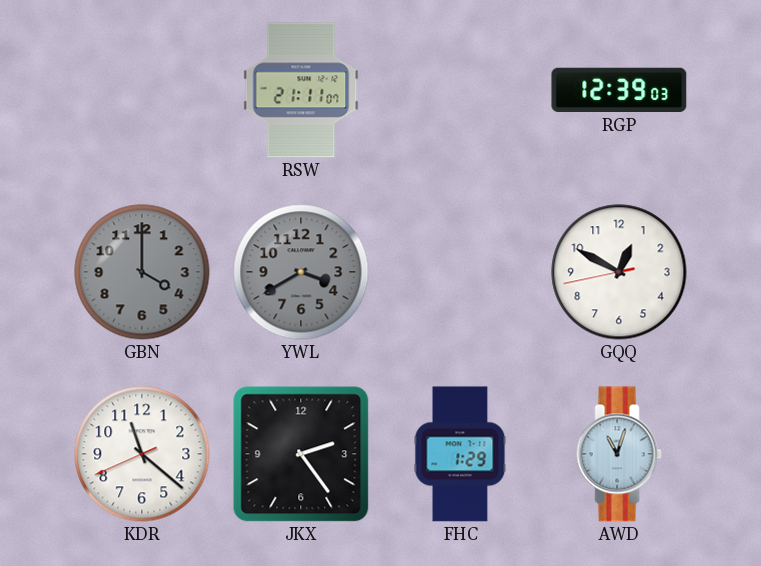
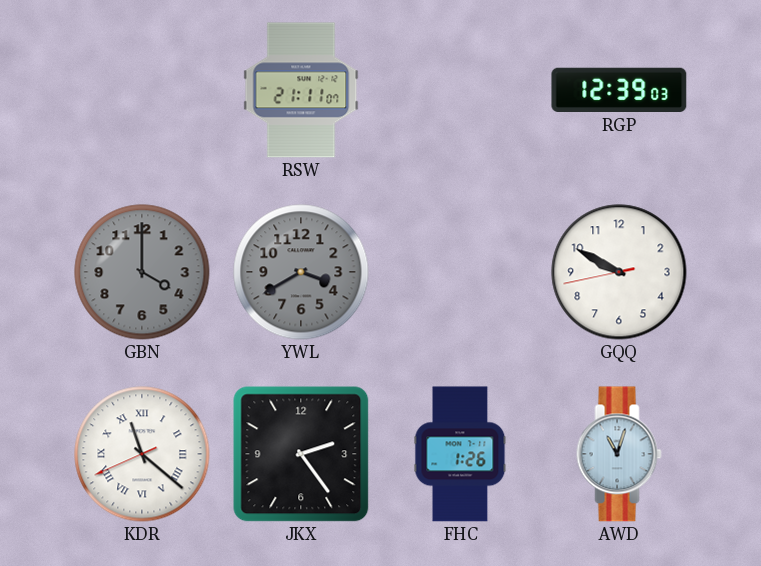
GQQ: 12:49 -> 9:49 (619, 272)
KDR numerals: Arabic -> Roman (142, 454)
FHC: 1:29 -> 1:26 (460, 454)
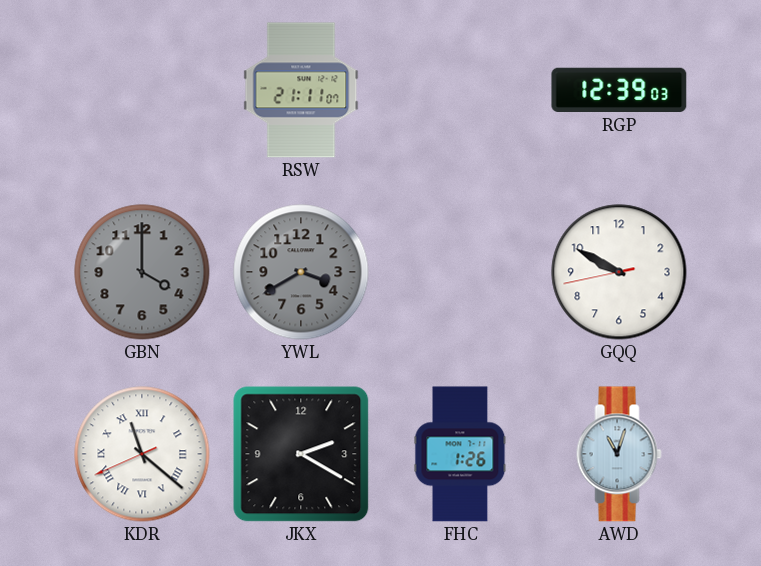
JKX: 2:24 -> 2:20 (301, 454)
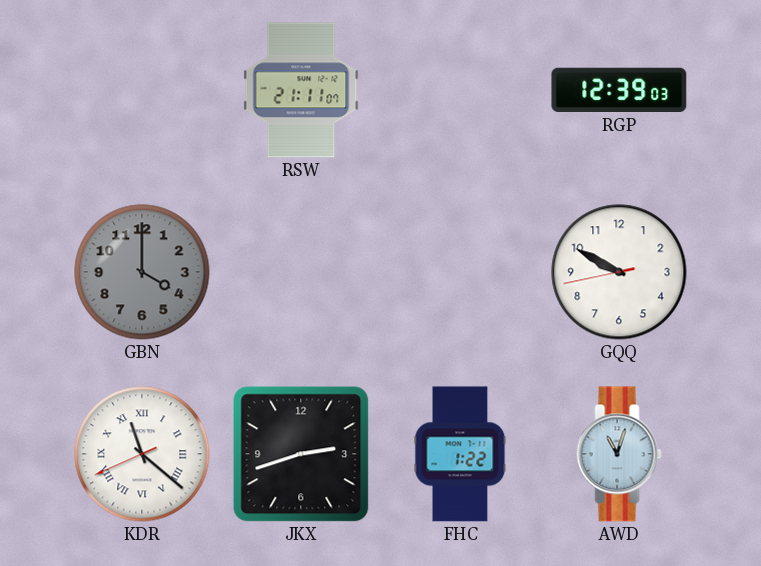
YWL: 3:40 -> none (301, 272)
JKX: 2:20 -> 2:42 (301, 454)
FHC: 1:26 -> 1:22 (460, 454)
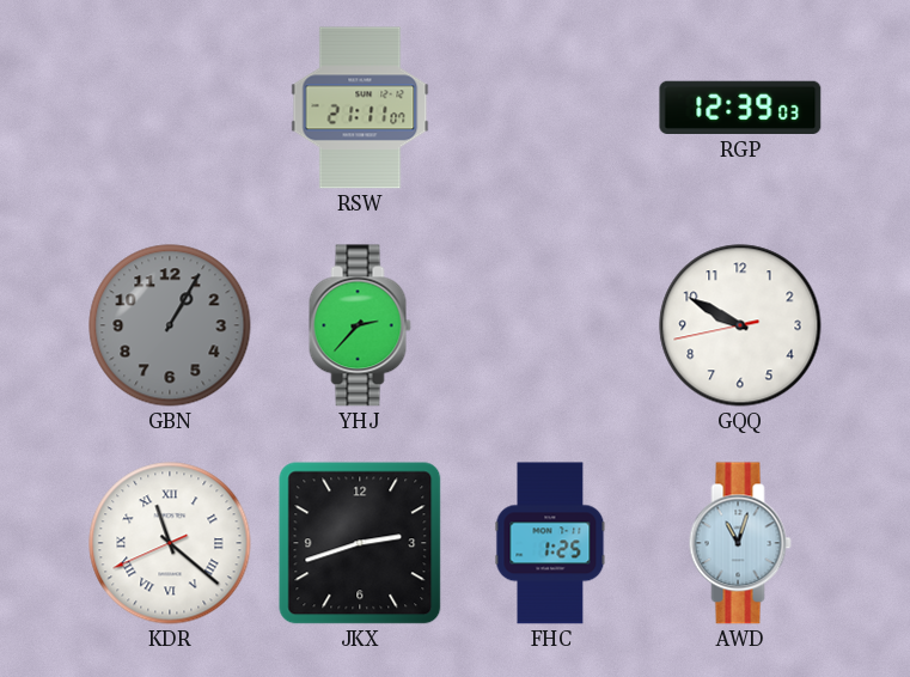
GBN: 4:00 -> 1:05 (170, 325)
YHJ: none -> 2:37 (360, 325)
FHC: 1:22 -> 1:25 (550, 543)
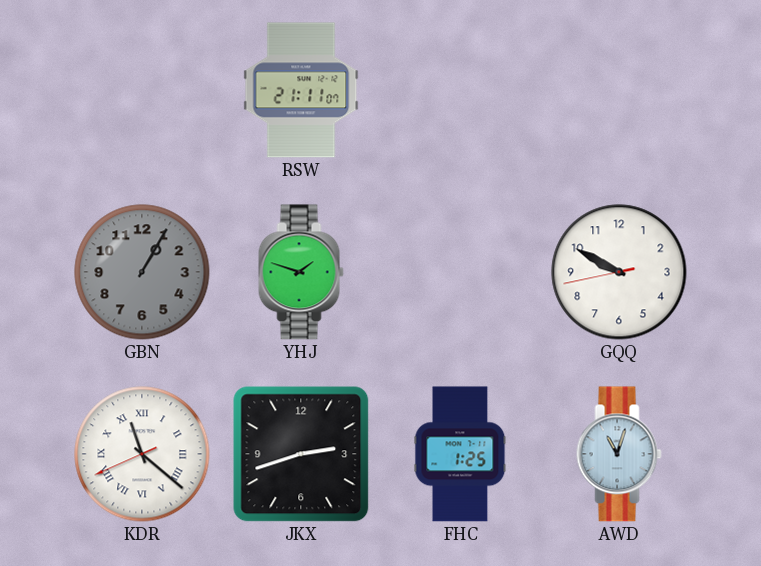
RGP: 12:39 -> none (740, 108)
YHJ: 2:37 -> 1:48 (301, 272)
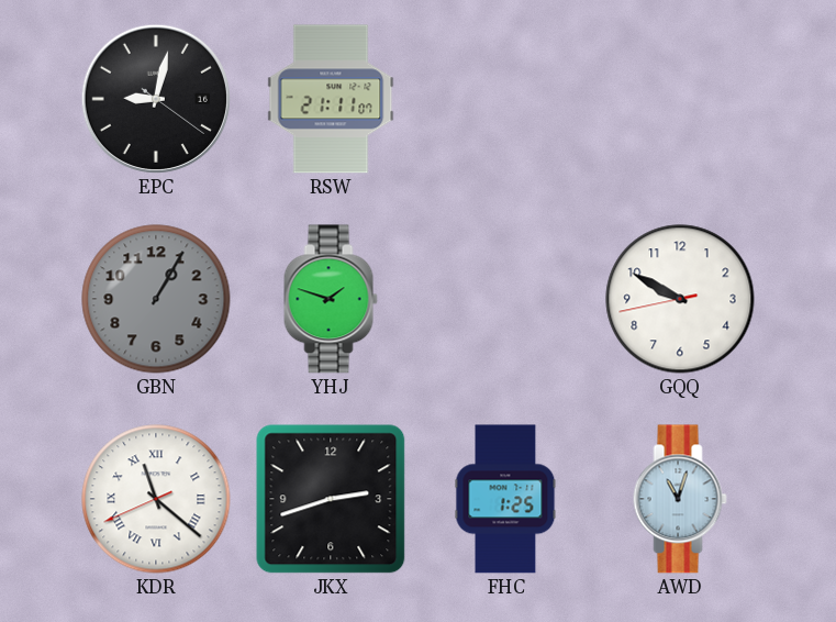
EPC: none -> 9:02 (156, 99)
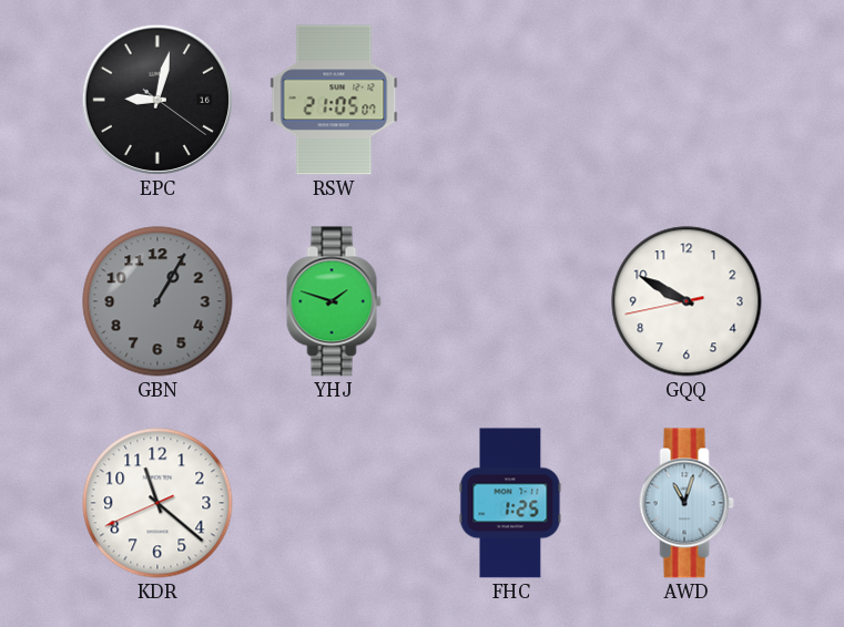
RSW: 21:11 -> 21:05 (334, 100)
KDR numerals: Roman -> Arabic (157, 503)
JKX: 2:42 -> none (331, 499)
